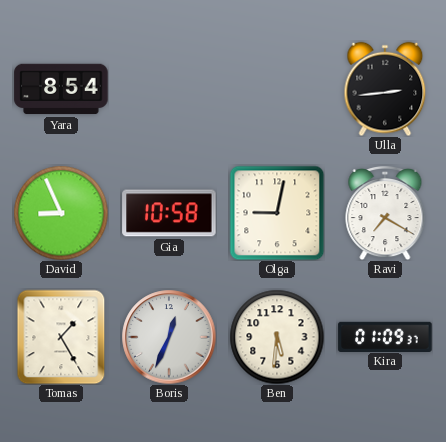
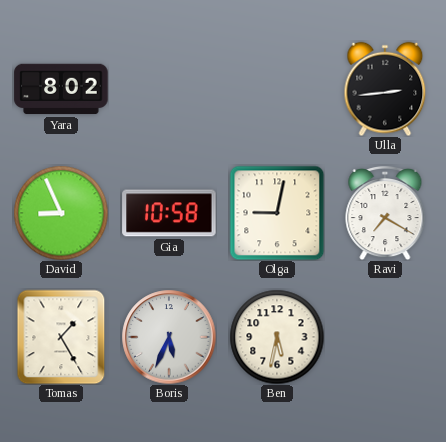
Yara: 8:54 -> 8:02 (61, 89)
Boris: 12:34 -> 5:34 (169, 337)
Ben: 5:31 -> 5:32 (277, 337)
Kira: 01:09 -> none (385, 336)
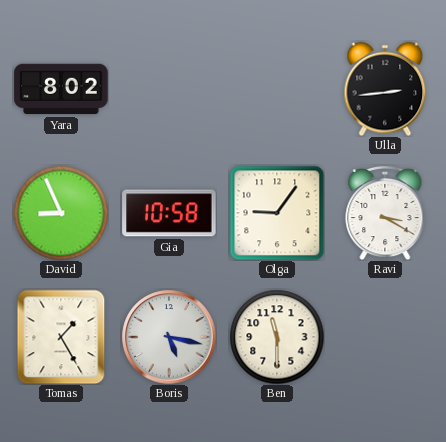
Olga: 9:02 -> 9:06 (277, 213)
Ravi: 7:20 -> 3:20 (385, 213)
Boris: 5:34 -> 5:17 (169, 337)
Ben: 5:32 -> 11:30 (277, 337)
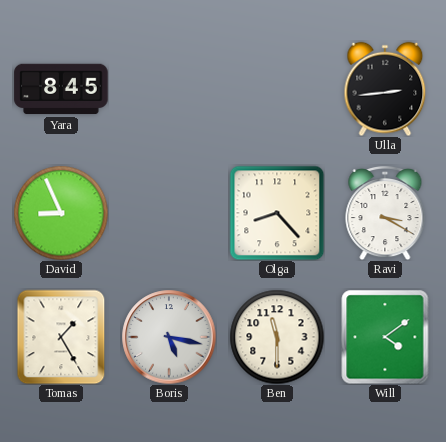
Yara: 8:02 -> 8:45 (61, 89)
Gia: 10:58 -> none (169, 213)
Olga: 9:06 -> 8:23 (277, 213)
Will: none -> 4:09 (385, 337)
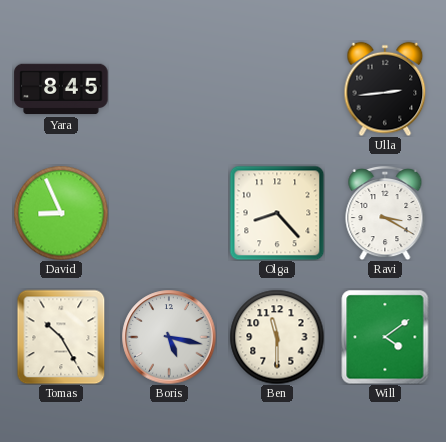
Tomas: 1:25 -> 10:25 (61, 337)
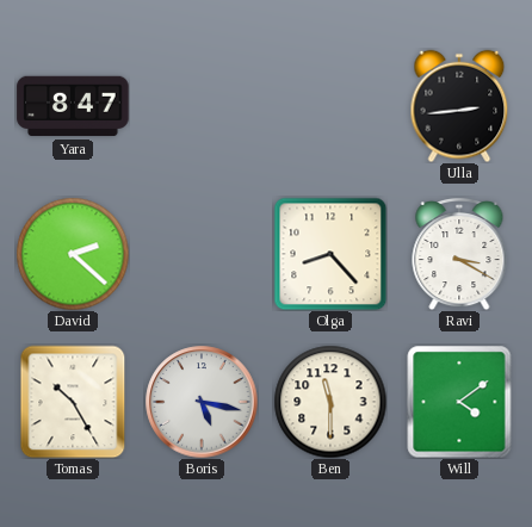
Yara: 8:45 -> 8:47 (73, 106)
David: 8:56 -> 2:22 (73, 254)
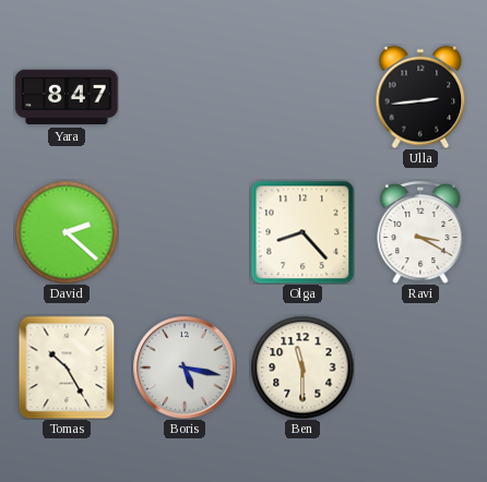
Will: 4:09 -> none (459, 402)
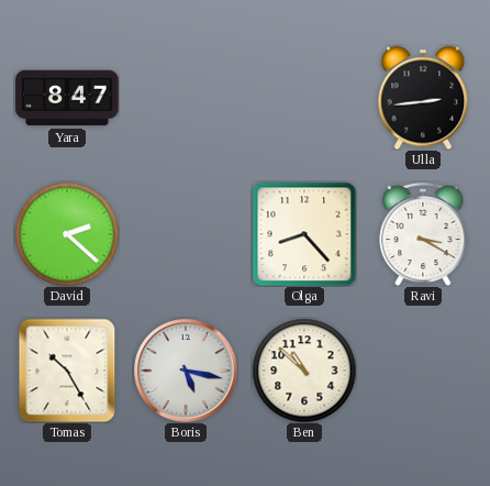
Ben: 11:30 -> 10:52 (304, 371)
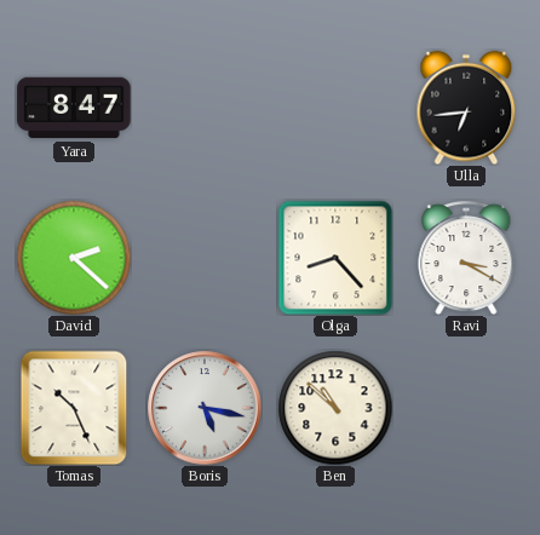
Ulla: 2:44 -> 6:44 (466, 108)
Tomas: 10:25 -> 10:26 (74, 408)
